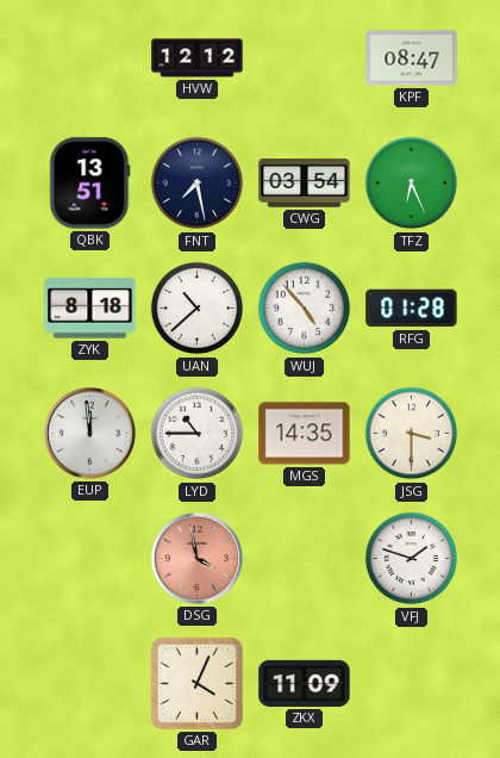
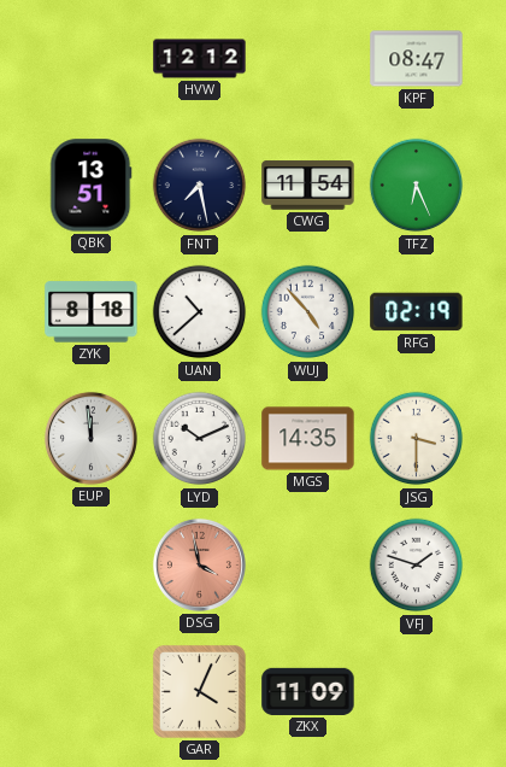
CWG: 03:54 -> 11:54 (308, 186)
RFG: 01:28 -> 02:19 (417, 312)
LYD: 10:45 -> 10:11 (200, 439)
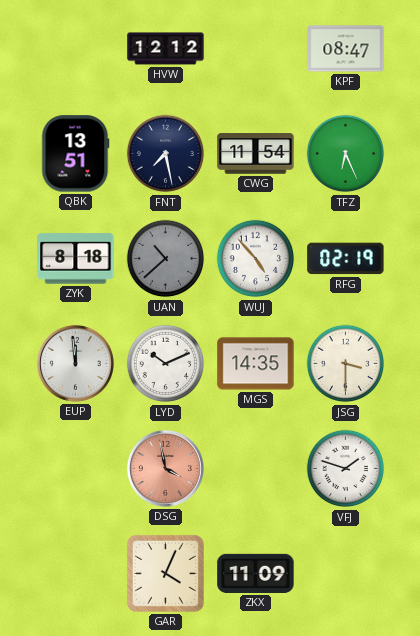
UAN dial: white -> grey (166, 259)
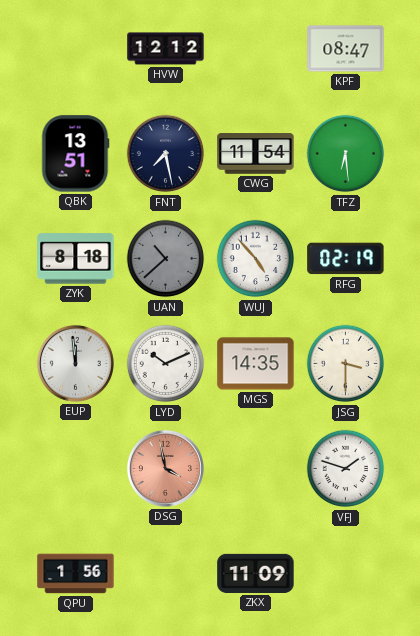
TFZ: 6:26 -> 6:29 (346, 154)
QPU: none -> 1:56 (76, 574)
GAR: 4:04 -> none (165, 573)
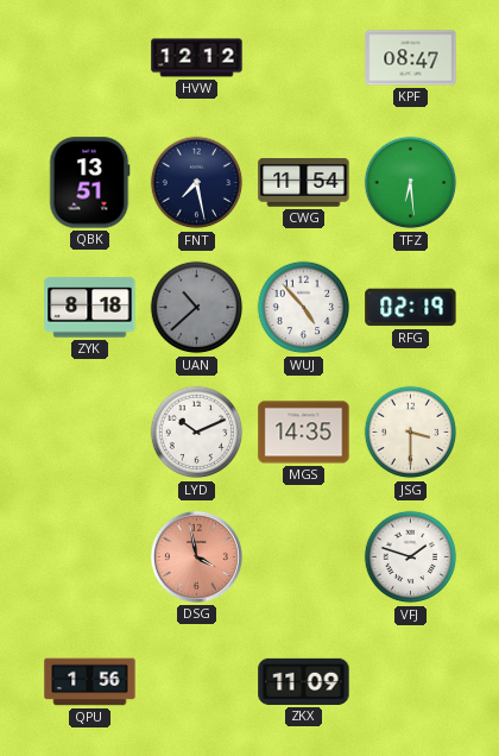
EUP: 11:59 -> none (75, 363)
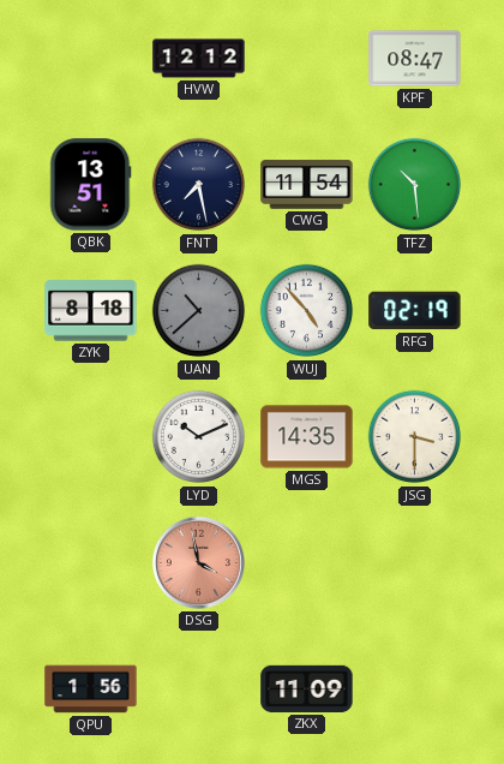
TFZ: 6:29 -> 10:29 (415, 185)
VFJ: 1:48 -> none (411, 557)
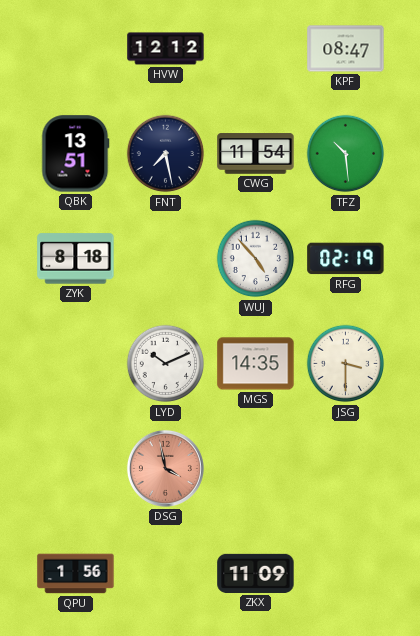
UAN: 10:38 -> none (199, 311)
